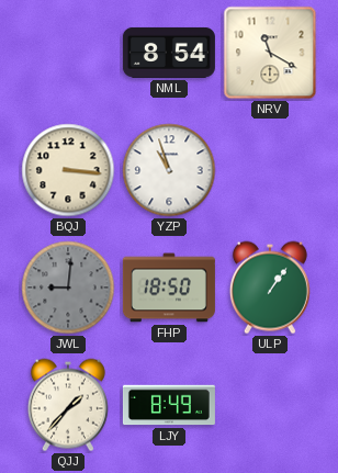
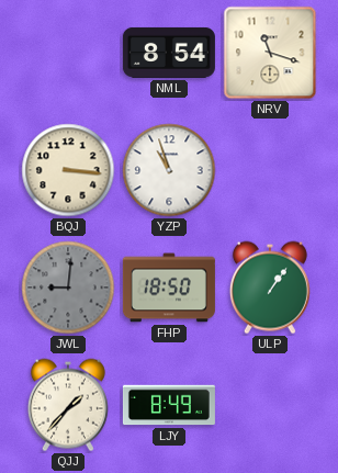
NRV: 11:20 -> 11:18 (270, 53)
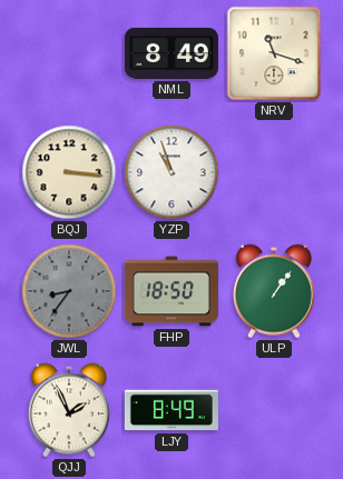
NML: 8:54 -> 8:49 (171, 53)
JWL: 9:01 -> 8:36 (69, 291)
QJJ: 1:37 -> 1:56 (69, 410)
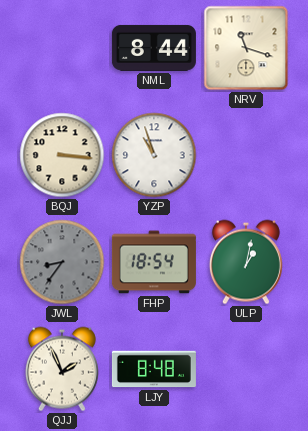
NML: 8:49 -> 8:44 (154, 48)
FHP: 18:50 -> 18:54 (154, 262)
ULP: 1:06 -> 1:02 (246, 262)
LJY: 8:49 -> 8:48 (154, 369)
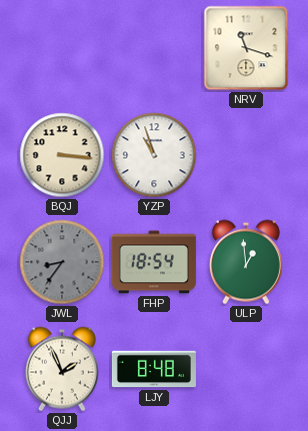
NML: 8:44 -> none (154, 48)
ULP: 1:02 -> 12:59 (246, 262)
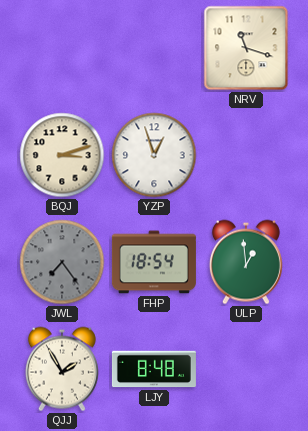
BQJ: 3:16 -> 3:12 (62, 155)
YZP: 10:57 -> 12:57 (154, 155)
JWL: 8:36 -> 7:24 (62, 262)
QJJ: 1:56 -> 1:55 (62, 369)
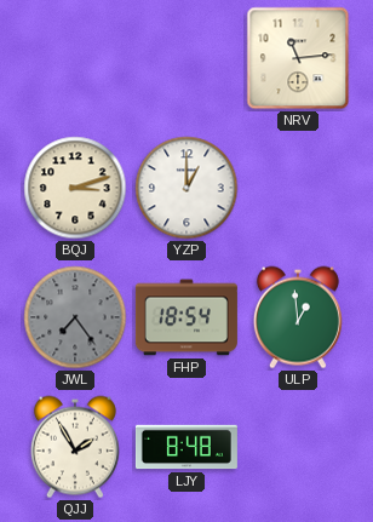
NRV: 11:18 -> 11:14 (298, 58)
YZP: 12:57 -> 1:00 (187, 188)
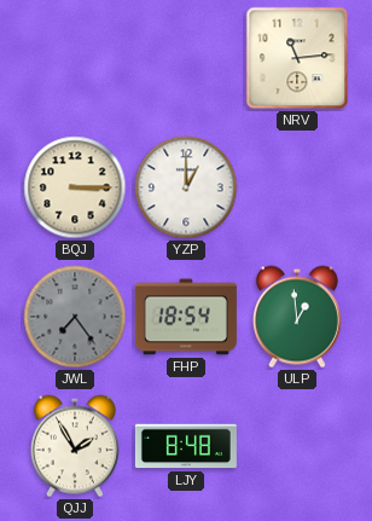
BQJ: 3:12 -> 3:15 (75, 187)
